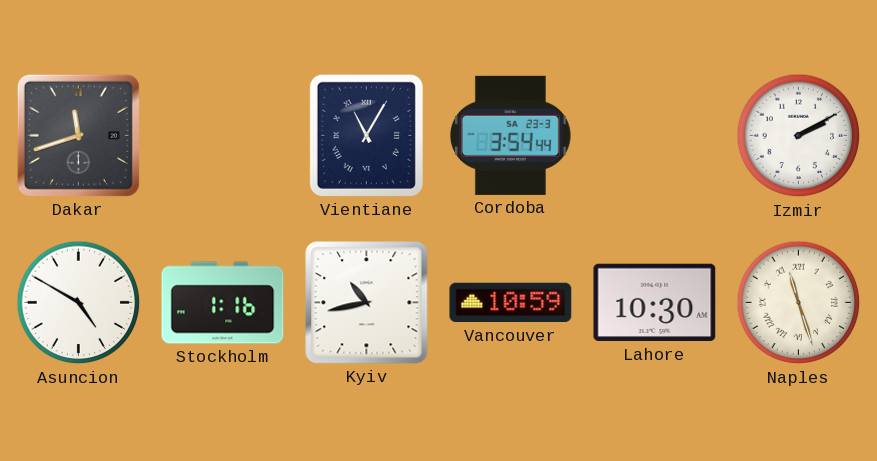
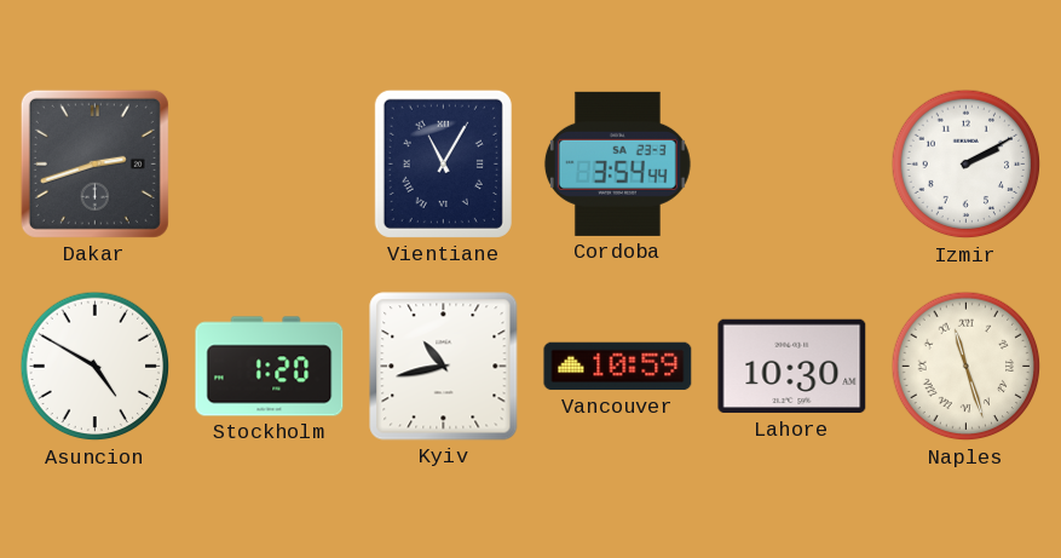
Dakar: 11:42 -> 2:42 (94, 163)
Stockholm: 1:16 -> 1:20 (270, 367)
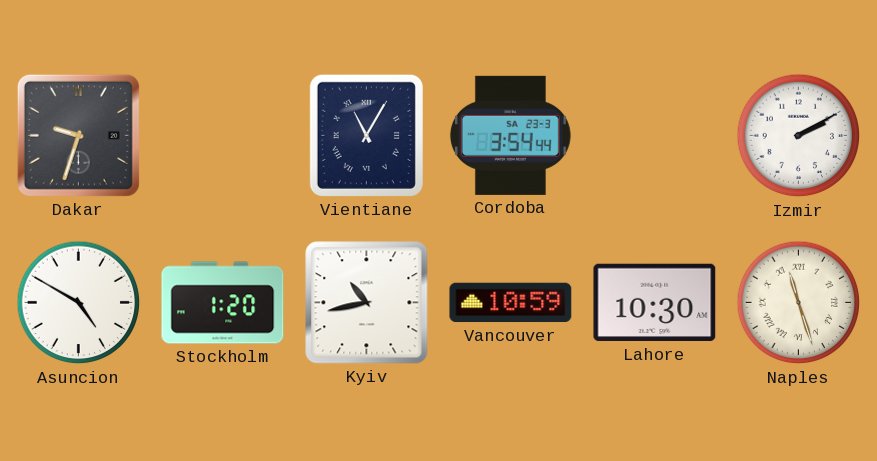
Dakar: 2:42 -> 9:33 (78, 135)
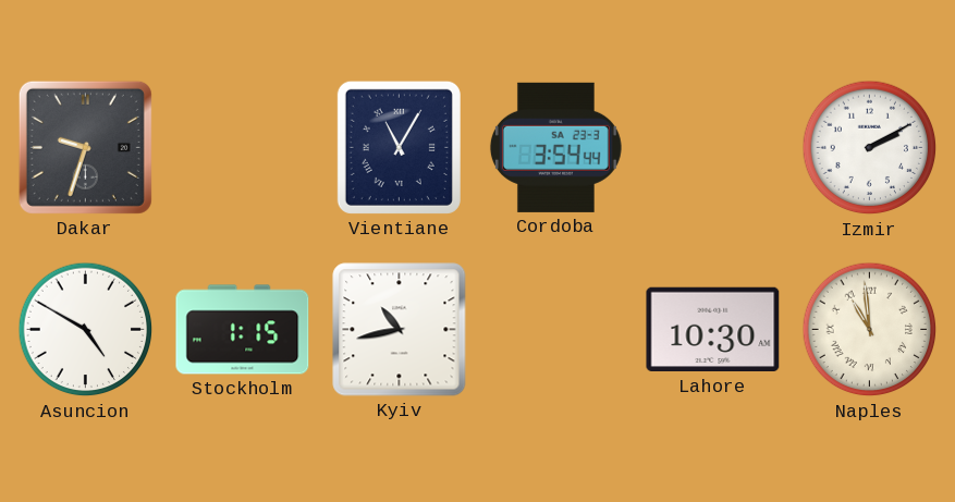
Stockholm: 1:20 -> 1:15 (243, 330)
Vancouver: 10:59 -> none (511, 303)
Naples: 11:27 -> 10:59 (870, 330)
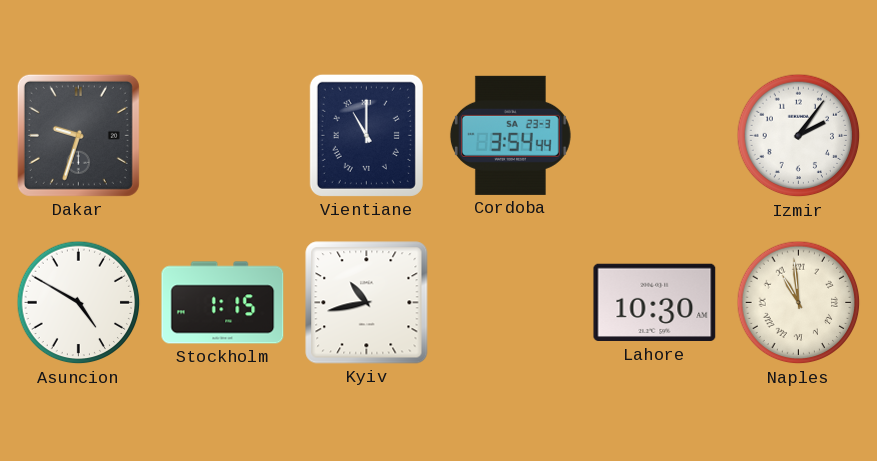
Vientiane: 11:05 -> 11:00 (366, 135)
Izmir: 2:10 -> 2:06 (799, 136)
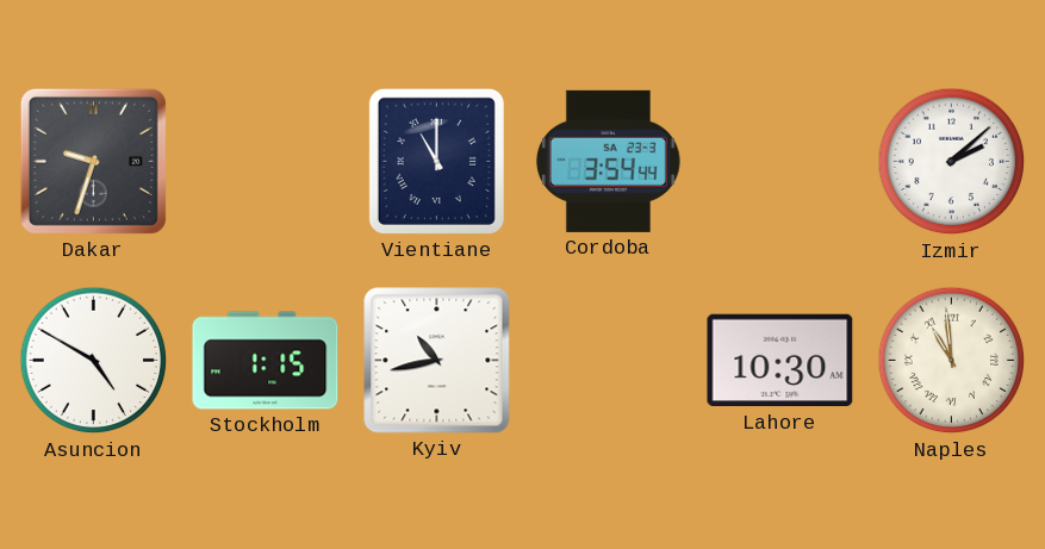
Izmir: 2:06 -> 2:08 (952, 162)
